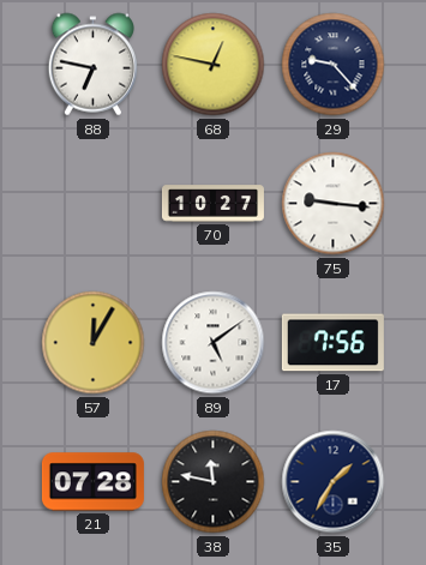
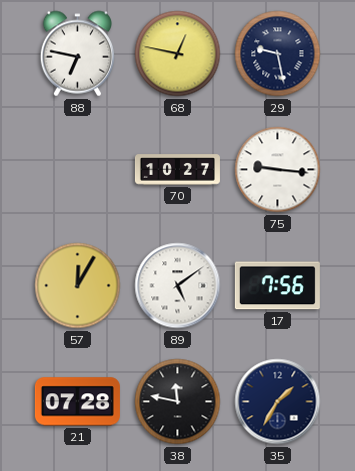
29: 9:23 -> 9:28 (278, 54)
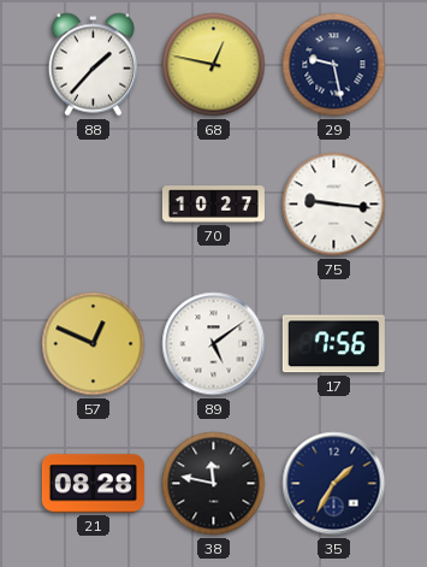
88: 6:47 -> 1:37 (93, 65)
57: 12:05 -> 12:49 (94, 344)
21: 07:28 -> 08:28 (93, 484)
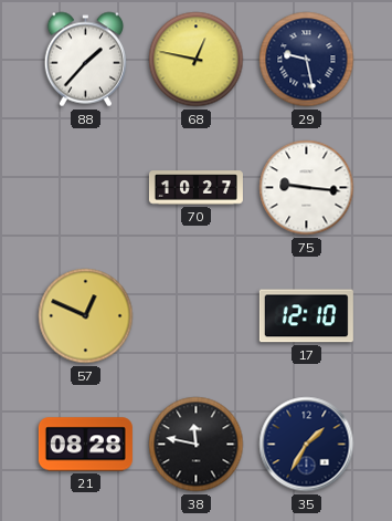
89: 5:09 -> none (214, 344)
17: 7:56 -> 12:10 (306, 316)
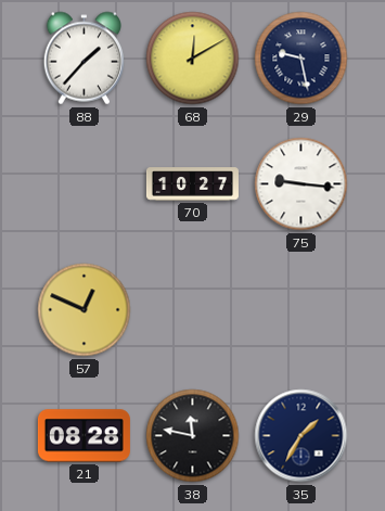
68: 12:47 -> 12:10 (193, 59)
17: 12:10 -> none (306, 316)
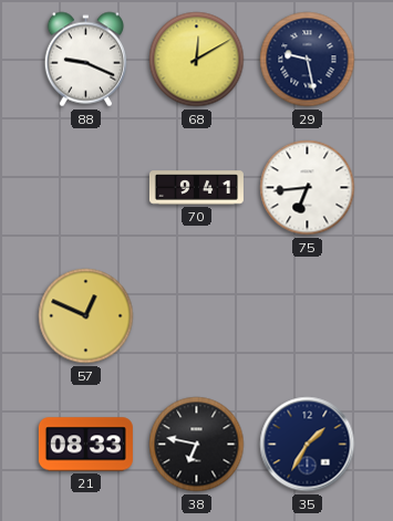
88: 1:37 -> 9:19 (85, 60)
70: 10:27 -> 9:41 (196, 188)
75: 9:16 -> 6:44 (308, 188)
21: 08:28 -> 08:33 (85, 445)
38: 11:47 -> 6:47 (197, 445)
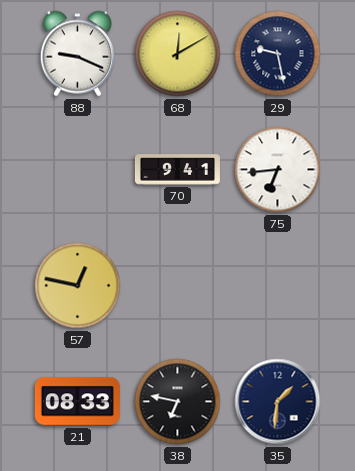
57: 12:49 -> 12:47 (78, 286)
35: 1:35 -> 1:31 (278, 402)
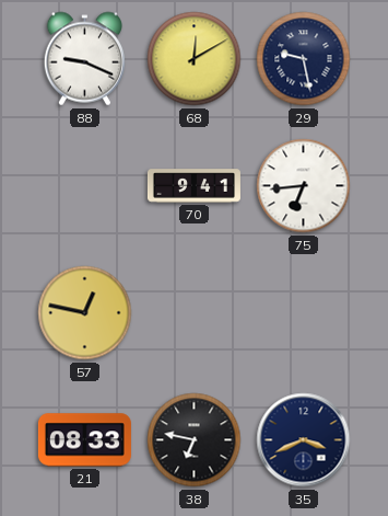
35: 1:31 -> 3:41 (304, 440)
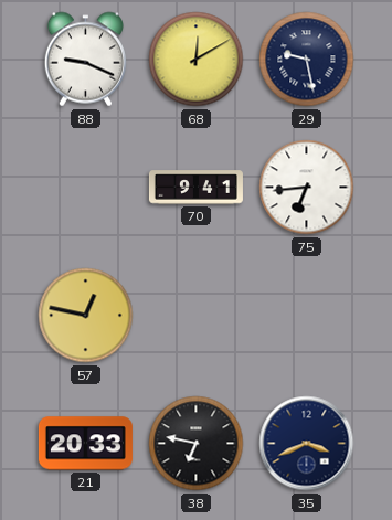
21: 08:33 -> 20:33 (85, 444)
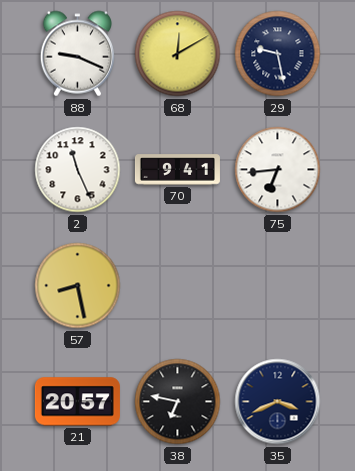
2: none -> 11:26 (78, 170)
57: 12:47 -> 8:28 (78, 286)
21: 20:33 -> 20:57 (77, 402)
